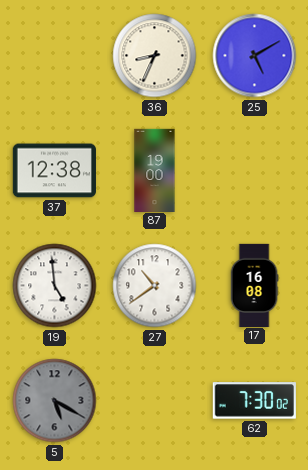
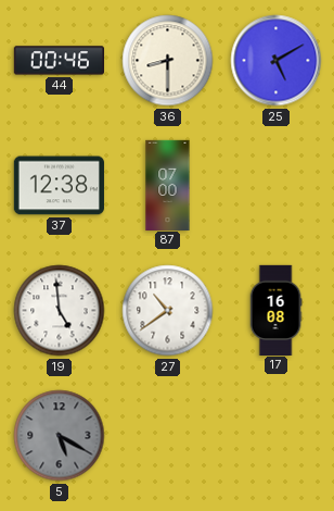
44: none -> 00:46 (59, 61)
36: 8:34 -> 8:30 (168, 61)
87: 19:00 -> 07:00 (168, 185)
62: 7:30 -> none (254, 401)
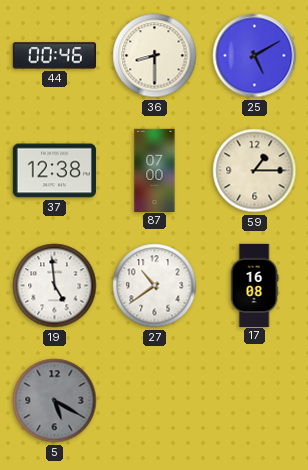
59: none -> 1:15 (255, 171)
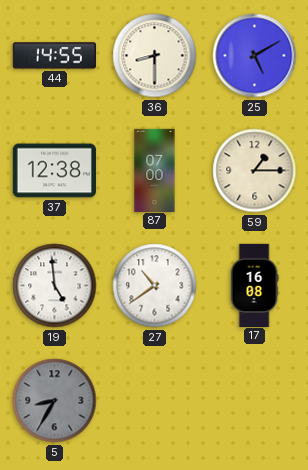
44: 00:46 -> 14:55 (54, 56)
5: 5:20 -> 8:35 (55, 401)
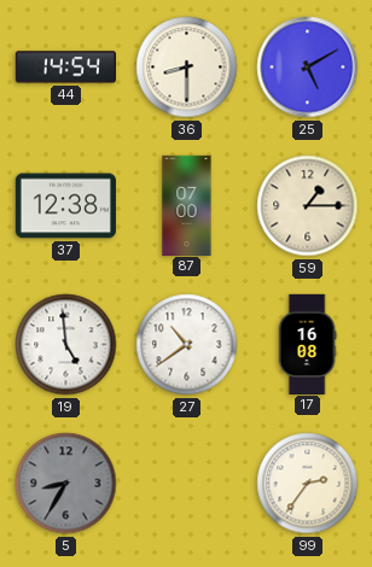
44: 14:55 -> 14:54 (65, 68)
99: none -> 2:36 (308, 484)
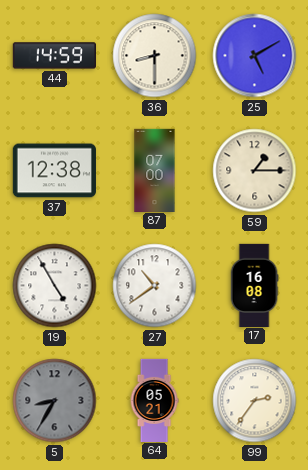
44: 14:54 -> 14:59 (54, 56)
19: 4:59 -> 4:55 (55, 286)
64: none -> 05:21 (154, 400)
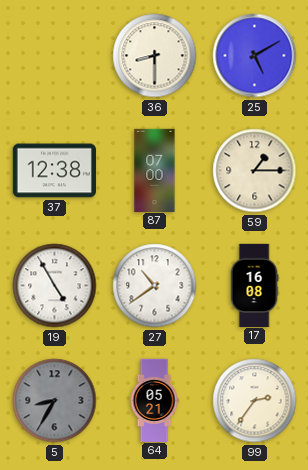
44: 14:59 -> none (54, 56)
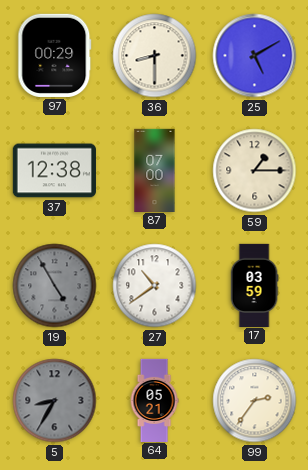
97: none -> 00:29 (55, 55)
19 dial: white -> grey (55, 286)
17: 16:08 -> 03:59 (254, 285)
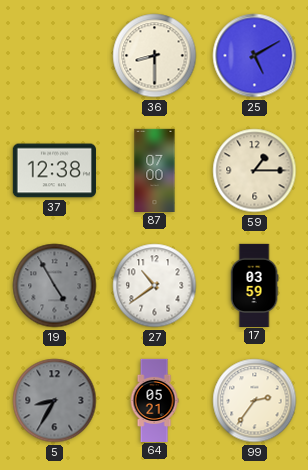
97: 00:29 -> none (55, 55)
